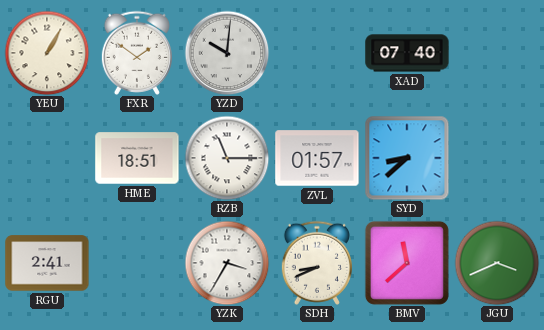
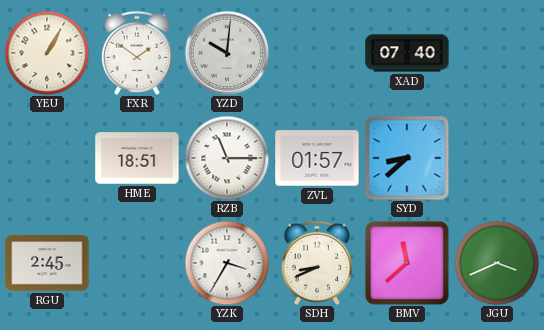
RGU: 2:41 -> 2:45 (47, 263)
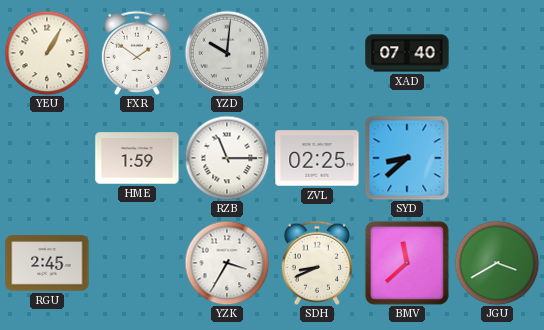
HME: 18:51 -> 1:59 (137, 158)
ZVL: 01:57 -> 02:25 (317, 158)
JGU: 3:41 -> 3:40 (497, 263)
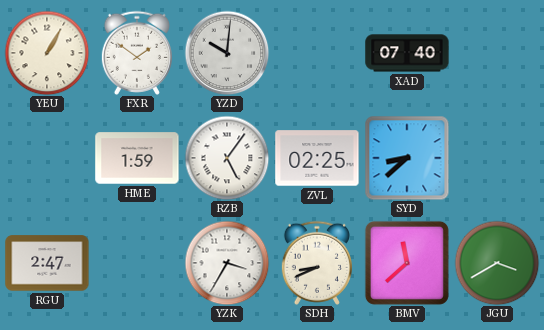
RZB: 11:15 -> 5:06 (227, 158)
RGU: 2:45 -> 2:47 (47, 263)
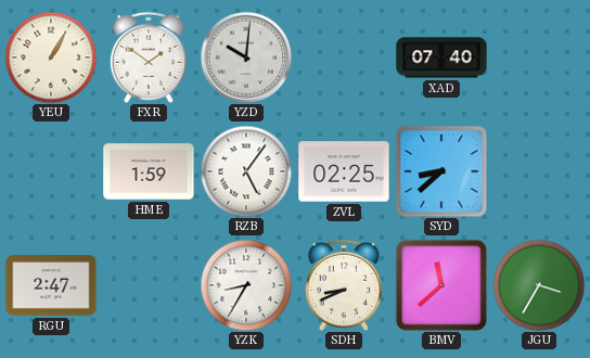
YZK: 3:35 -> 8:35 (246, 285)
JGU: 3:40 -> 3:35 (539, 285)
